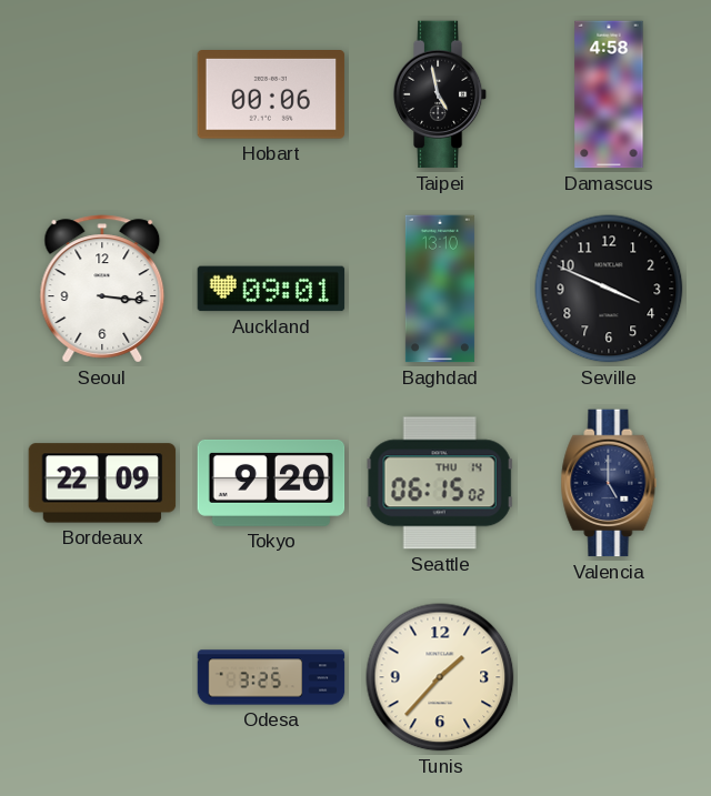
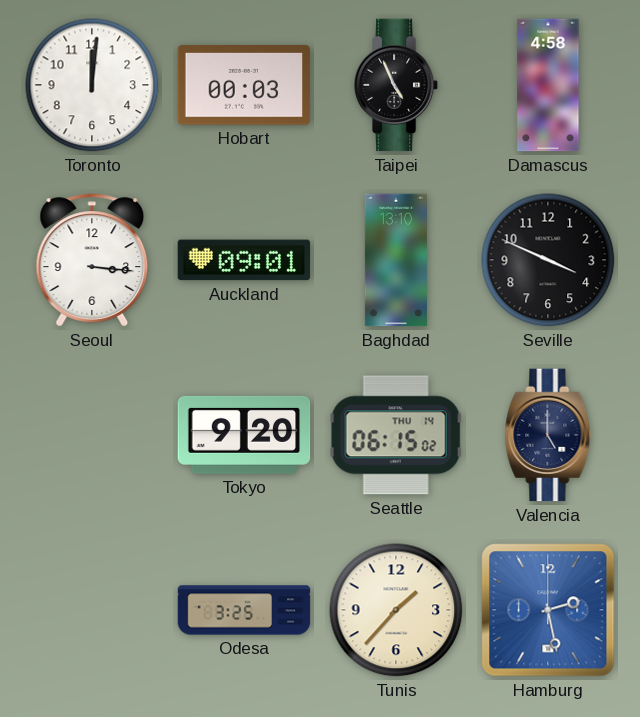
Toronto: none -> 12:01 (92, 85)
Hobart: 00:06 -> 00:03 (244, 86)
Taipei: 4:58 -> 4:56 (396, 85)
Bordeaux: 22:09 -> none (102, 483)
Hamburg: none -> 2:28 (548, 610)
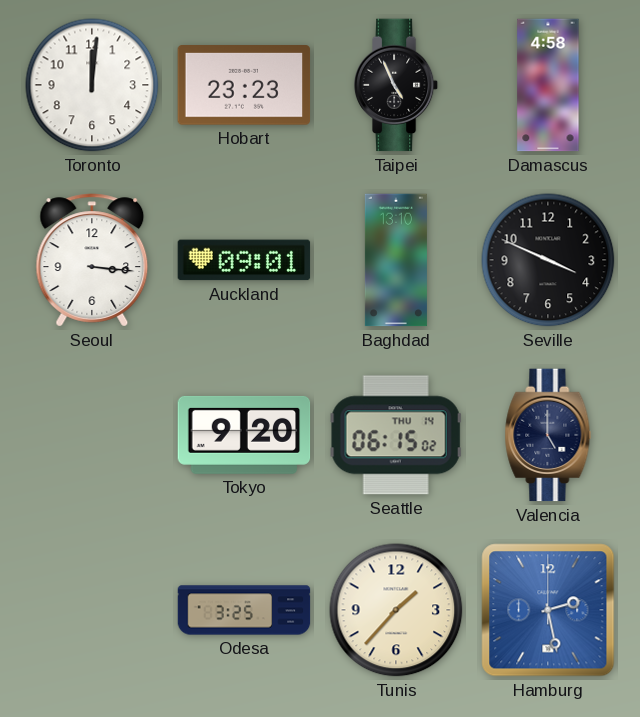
Hobart: 00:03 -> 23:23 (244, 86)
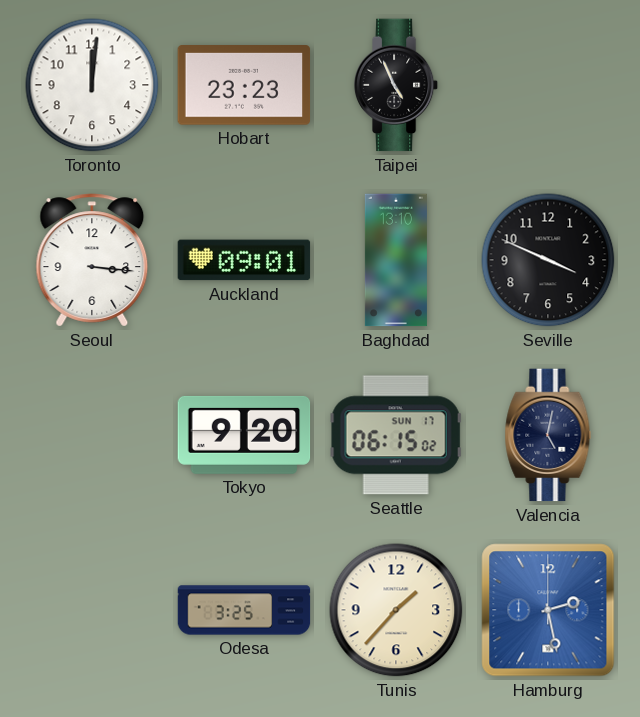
Damascus: 4:58 -> none (548, 85)
Seattle date: THU 14 -> SUN 17 (396, 435)
Valencia: 5:00 -> 5:02 (548, 435)
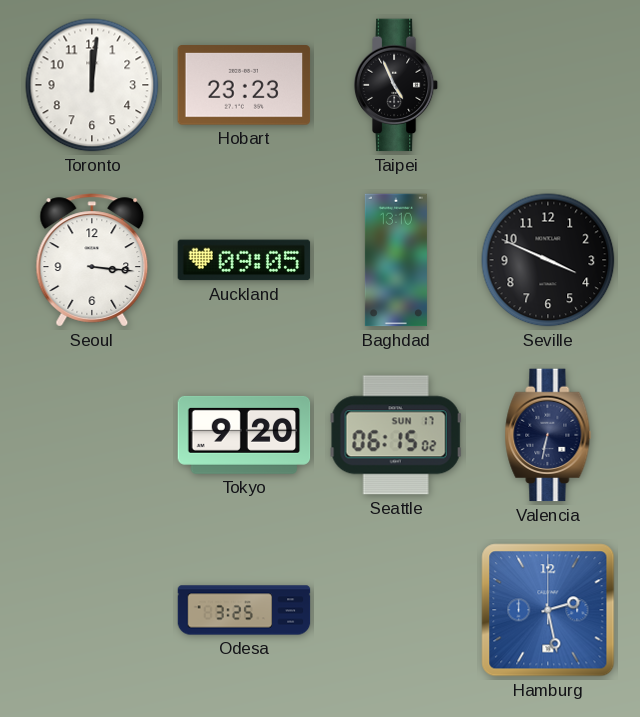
Auckland: 09:01 -> 09:05 (244, 260)
Valencia: 5:02 -> 6:32 (548, 435)
Tunis: 1:37 -> none (396, 610)
